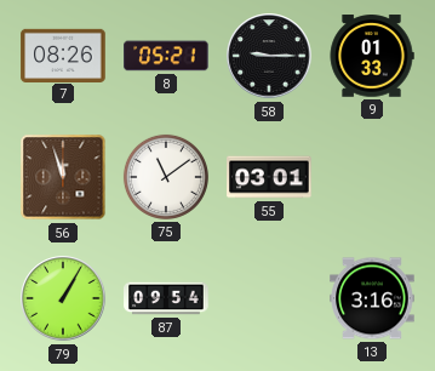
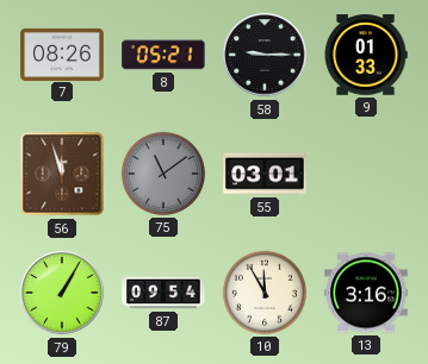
75 dial: white -> grey (163, 174)
10: none -> 11:55 (265, 293)
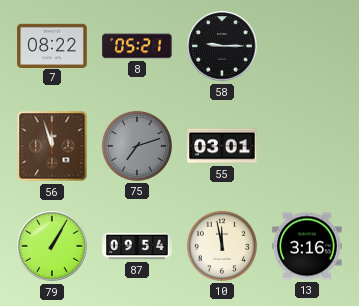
7: 08:26 -> 08:22 (52, 45)
9: 01:33 -> none (366, 55)
75: 11:09 -> 7:12 (137, 146)
10: 11:55 -> 11:58 (222, 246)
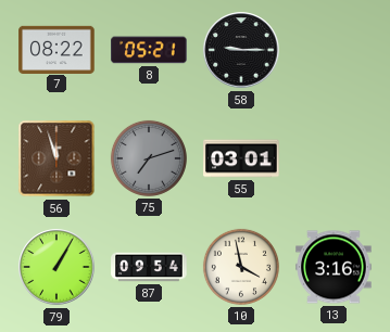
10: 11:58 -> 3:58 (241, 267)
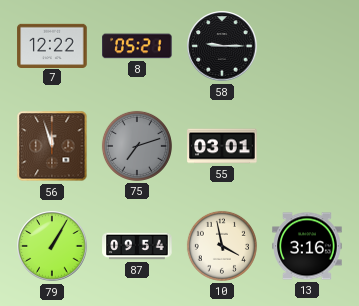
7: 08:22 -> 12:22 (52, 45)
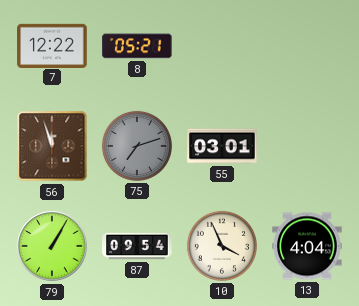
58: 9:15 -> none (222, 46)
10: 3:58 -> 3:56 (222, 246)
13: 3:16 -> 4:04 (307, 246)
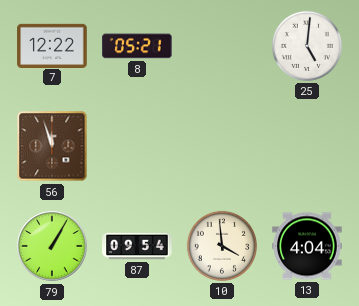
25: none -> 5:01 (307, 46)
75: 7:12 -> none (137, 146)
55: 03:01 -> none (222, 146)
10: 3:56 -> 3:59 (222, 246)
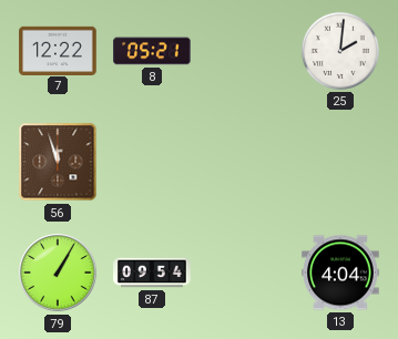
25: 5:01 -> 2:01 (340, 51)
10: 3:59 -> none (222, 246)
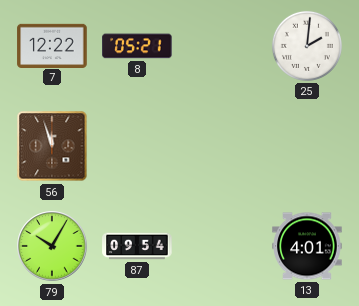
79: 1:05 -> 10:05 (52, 246)
13: 4:04 -> 4:01 (307, 246)
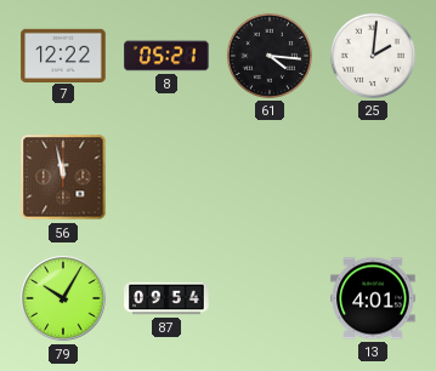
61: none -> 4:16 (270, 56)
56: 11:57 -> 11:58 (63, 177)
